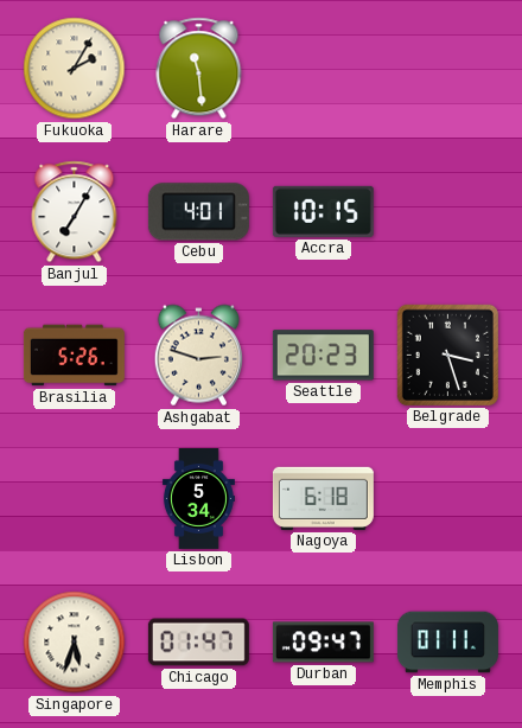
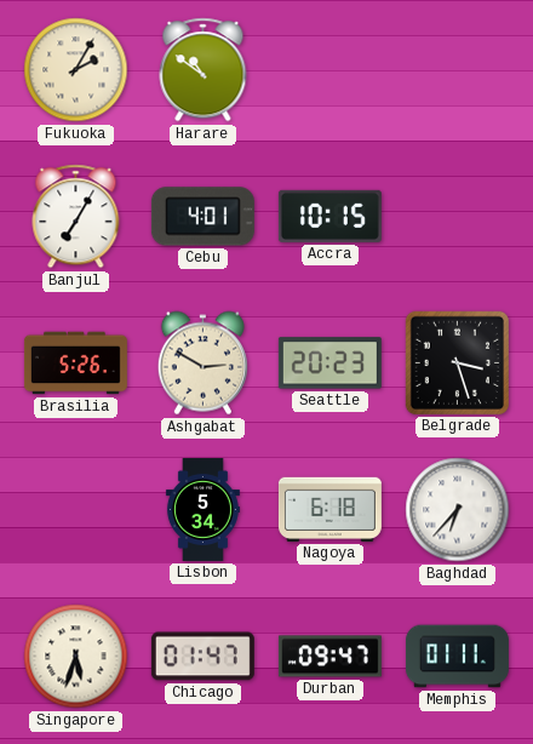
Harare: 11:29 -> 10:51 (204, 70)
Ashgabat: 2:48 -> 2:50 (202, 364)
Baghdad: none -> 6:37 (458, 510)
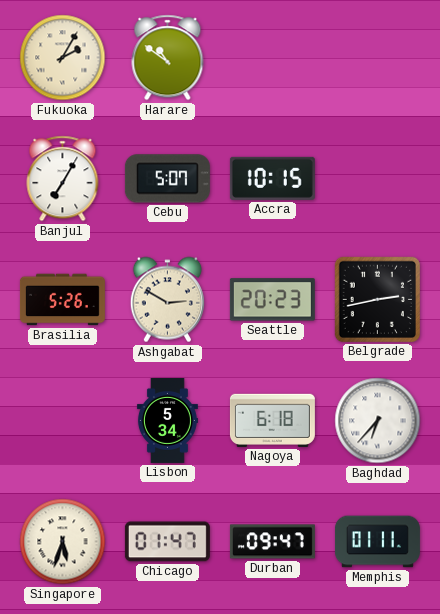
Cebu: 4:01 -> 5:07 (167, 179)
Belgrade: 3:27 -> 2:43 (377, 299)
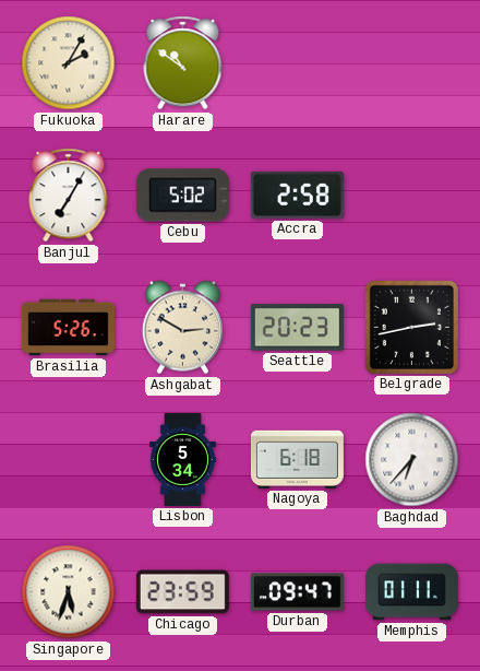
Cebu: 5:07 -> 5:02 (182, 196)
Accra: 10:15 -> 2:58 (297, 195)
Chicago: 01:47 -> 23:59 (182, 592)
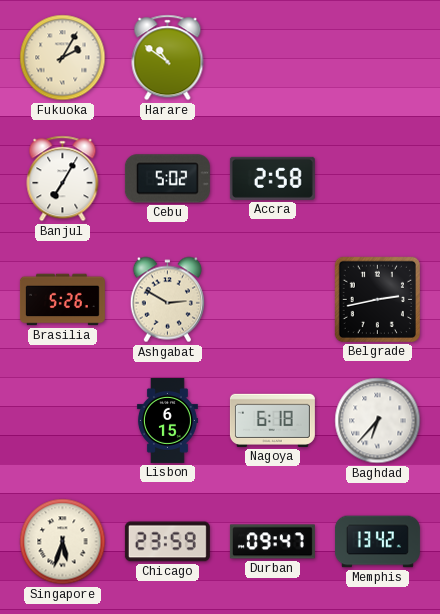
Seattle: 20:23 -> none (297, 328)
Lisbon: 5:34 -> 6:15 (167, 420)
Memphis: 01:11 -> 13:42 (377, 542)
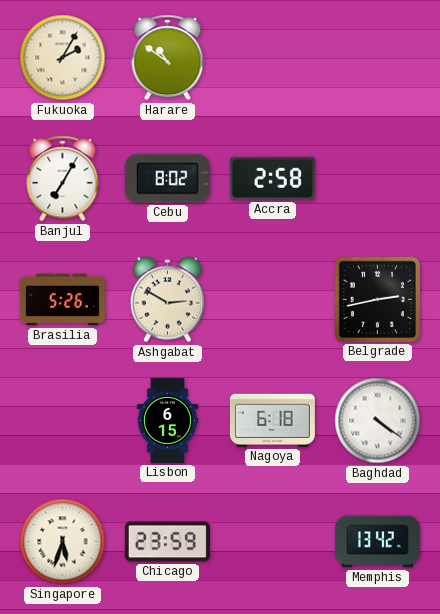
Cebu: 5:02 -> 8:02 (167, 179)
Baghdad: 6:37 -> 4:21 (378, 421)
Durban: 09:47 -> none (272, 542)
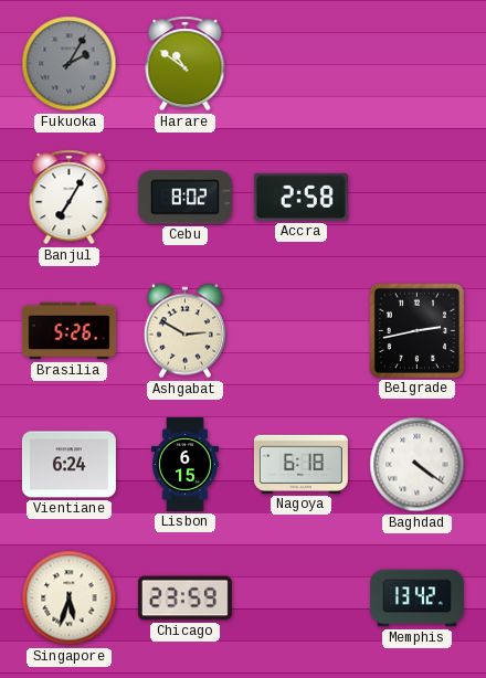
Fukuoka dial: cream -> grey (70, 64)
Vientiane: none -> 6:24 (68, 465)
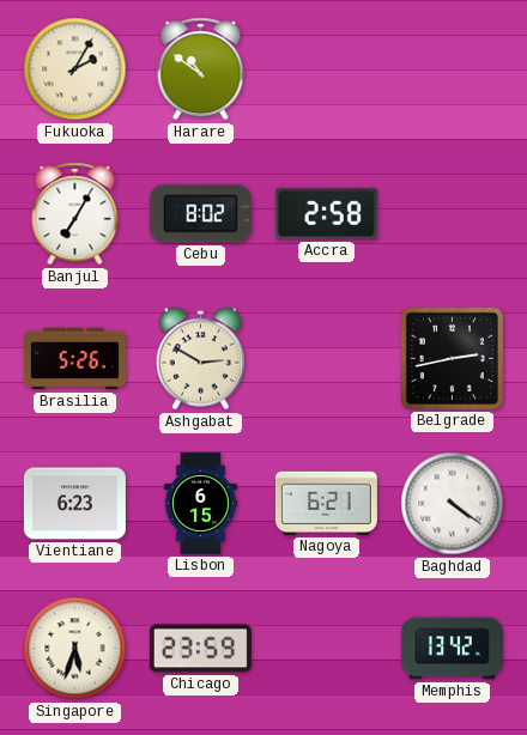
Fukuoka dial: grey -> cream (75, 69)
Vientiane: 6:24 -> 6:23 (74, 504)
Nagoya: 6:18 -> 6:21 (326, 503)
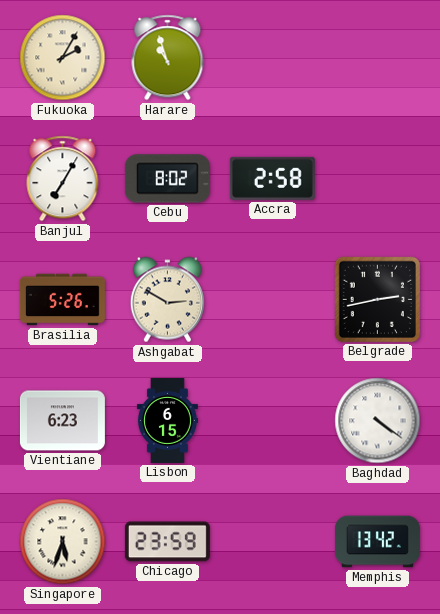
Harare: 10:51 -> 10:57 (168, 58)
Nagoya: 6:21 -> none (326, 503)
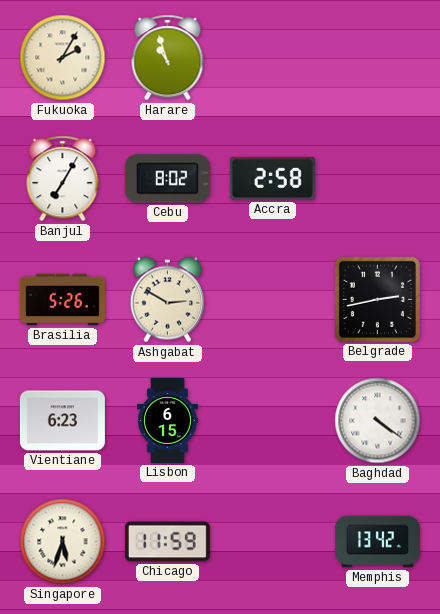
Chicago: 23:59 -> 11:59 (167, 542)
